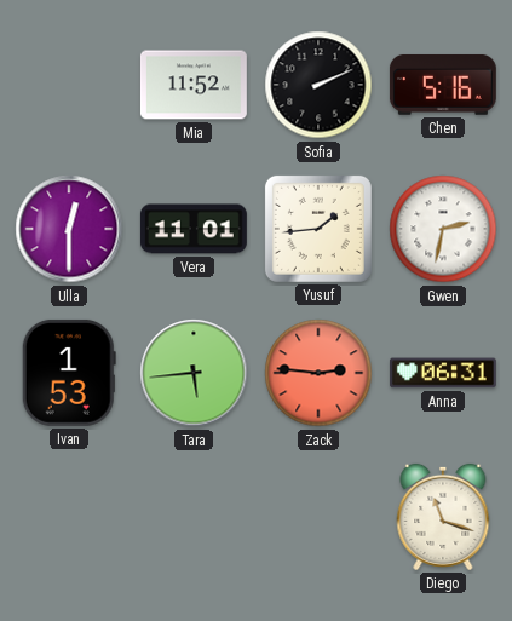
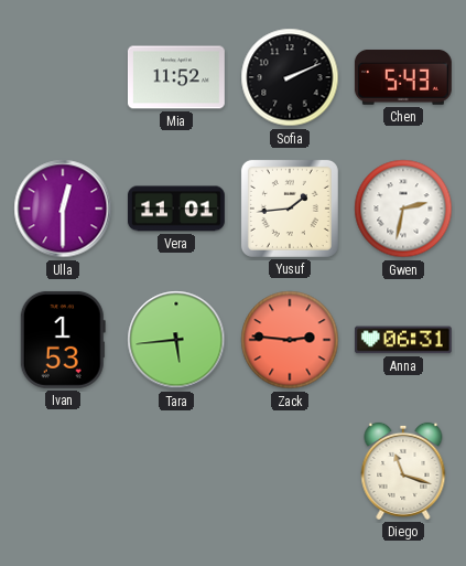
Chen: 5:16 -> 5:43 (403, 77)
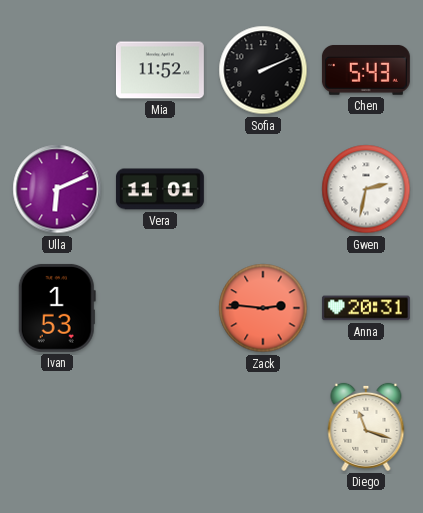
Ulla: 12:30 -> 6:11 (57, 189)
Yusuf: 1:44 -> none (290, 209)
Tara: 5:44 -> none (176, 340)
Anna: 06:31 -> 20:31 (366, 308)
